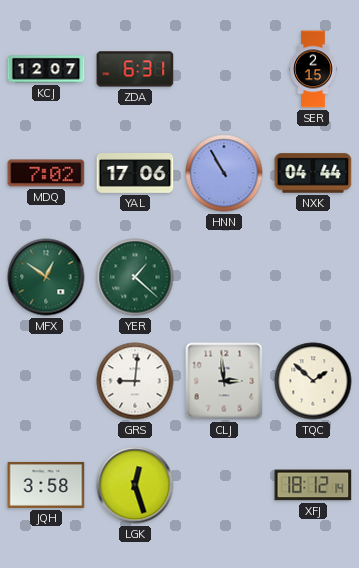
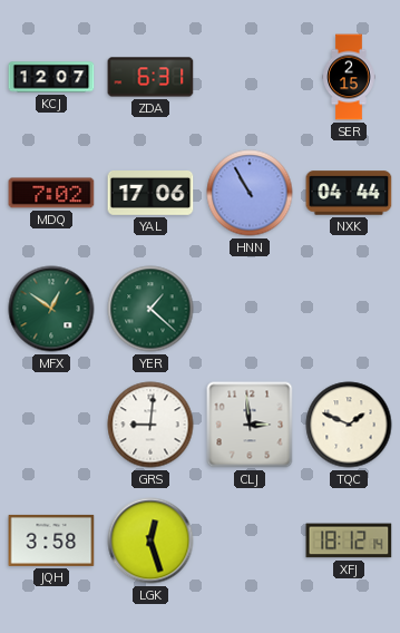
TQC: 1:52 -> 1:49 (349, 425)
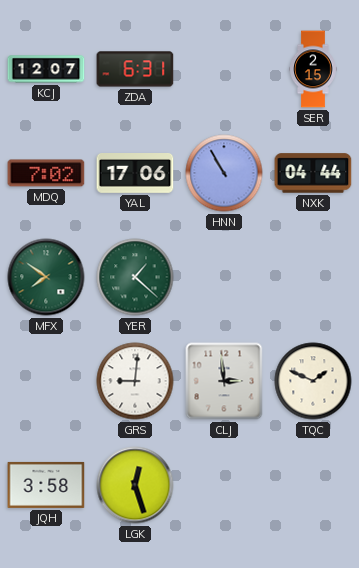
MFX: 12:51 -> 7:51 (46, 277)
XFJ: 18:12 -> none (349, 541)
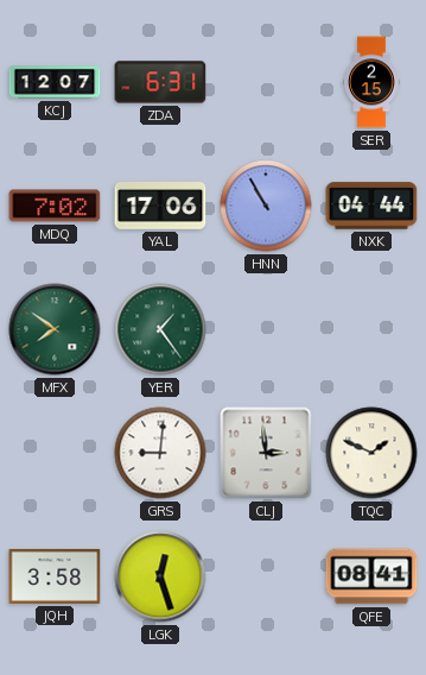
YER: 1:22 -> 1:24 (160, 329)
QFE: none -> 08:41 (371, 576)
